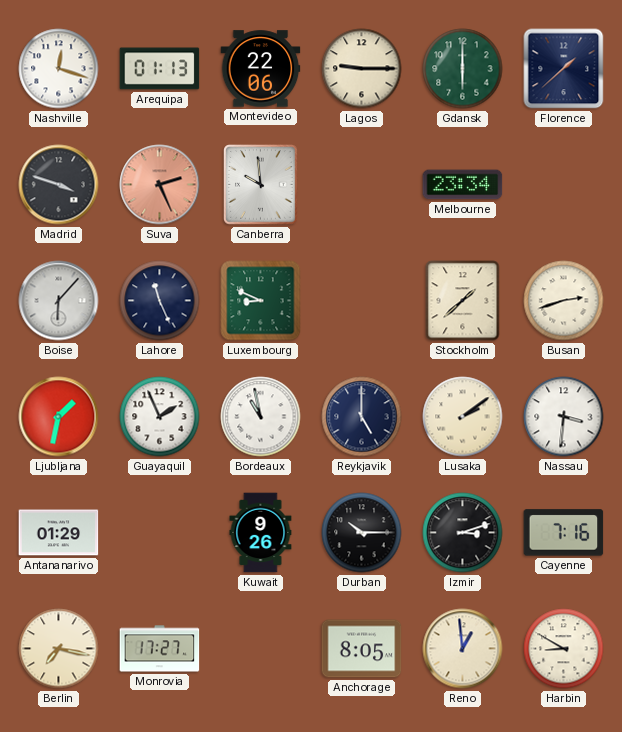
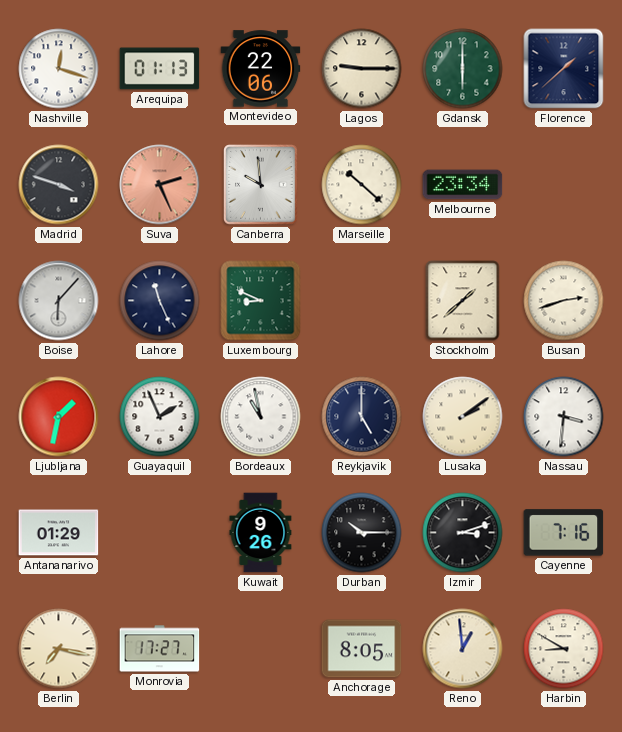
Marseille: none -> 10:22 (362, 185)
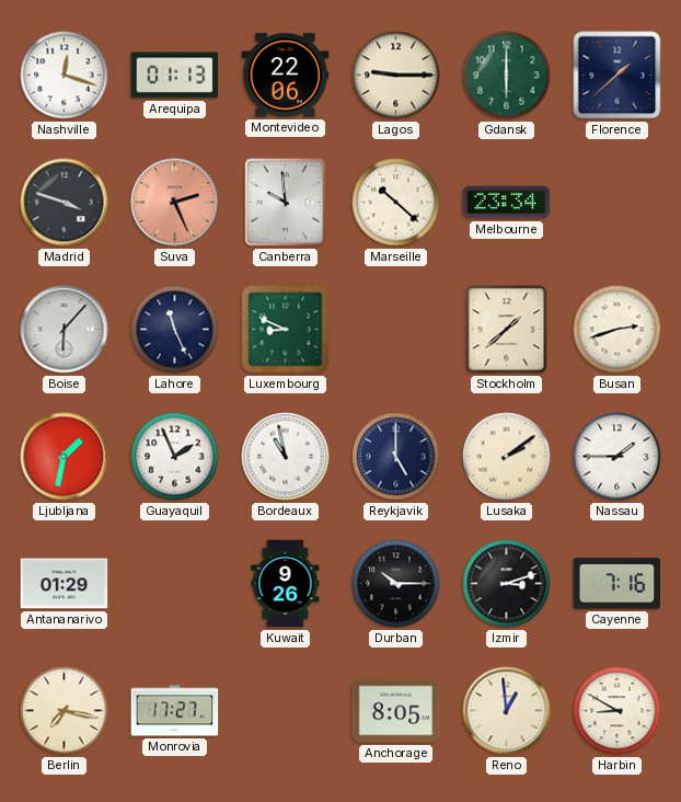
Nassau: 3:31 -> 1:45 (617, 457)
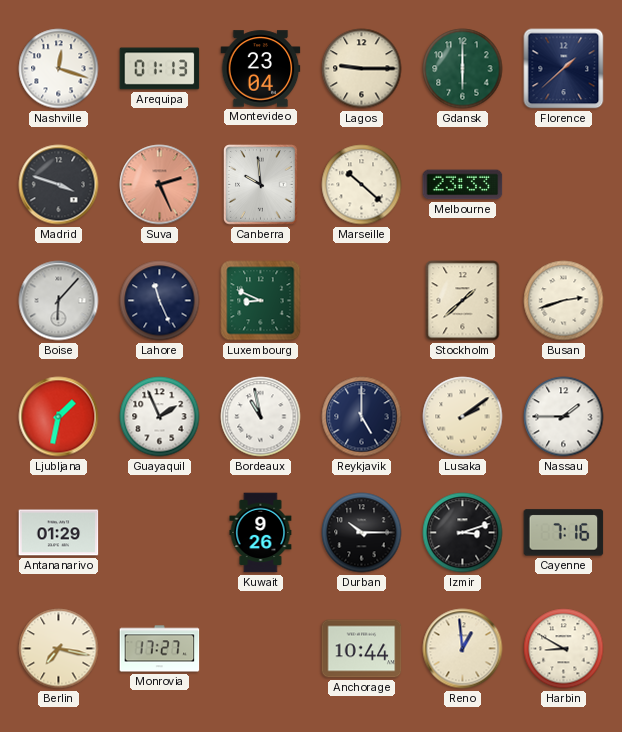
Montevideo: 22:06 -> 23:04 (261, 69)
Melbourne: 23:34 -> 23:33 (463, 185)
Anchorage: 8:05 -> 10:44 (362, 649)
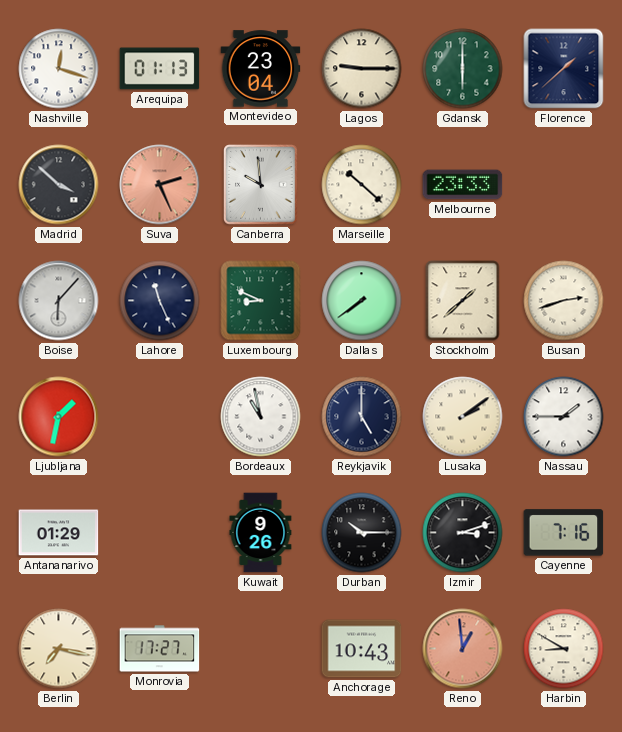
Madrid: 3:48 -> 3:52 (59, 185)
Dallas: none -> 7:39 (362, 301)
Guayaquil: 1:56 -> none (160, 417)
Anchorage: 10:44 -> 10:43 (362, 649)
Reno dial: cream -> salmon (463, 649)
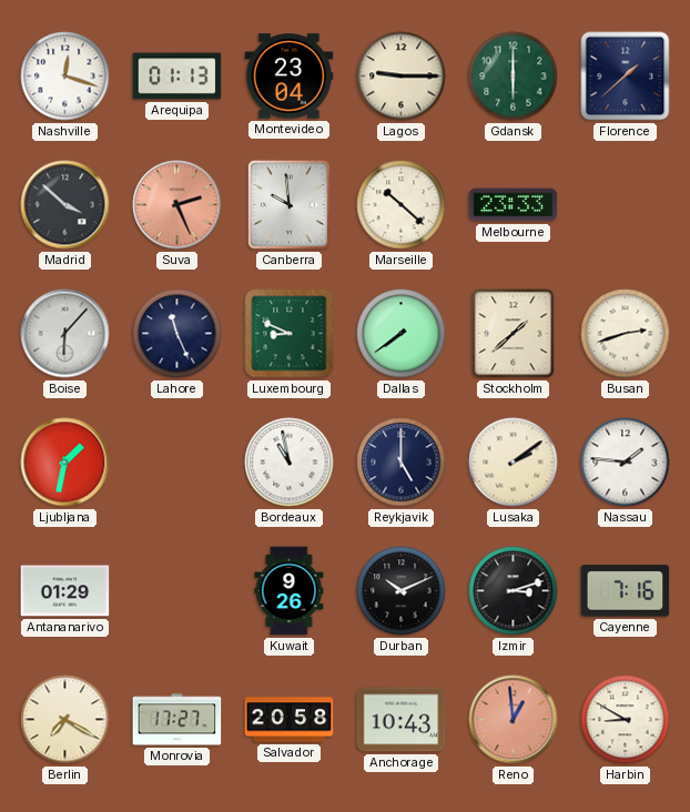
Nassau: 1:45 -> 1:46 (626, 463)
Durban: 10:15 -> 10:11 (402, 591)
Berlin: 7:17 -> 7:20 (65, 720)
Salvador: none -> 20:58 (290, 720)
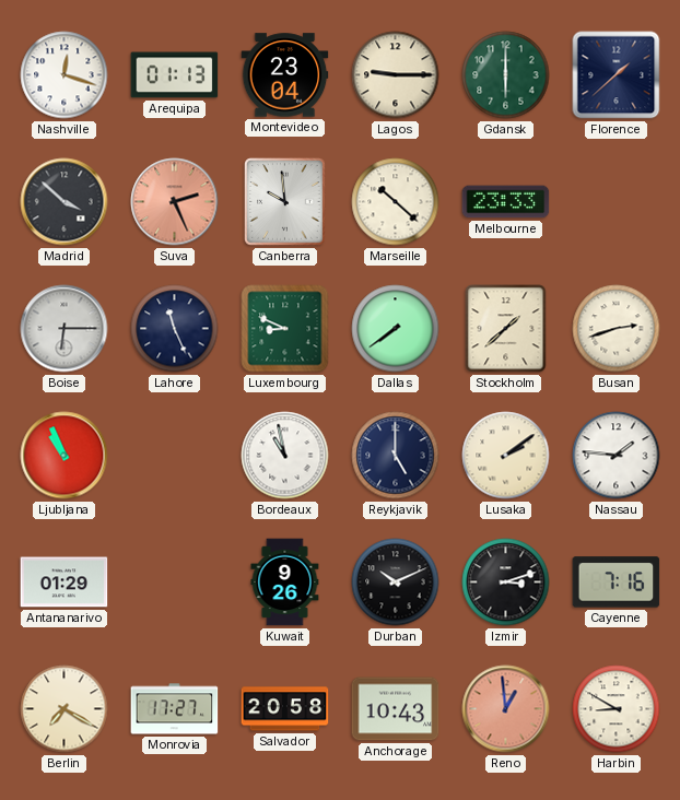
Boise: 6:07 -> 6:15 (65, 329)
Ljubljana: 1:32 -> 10:56 (65, 456)
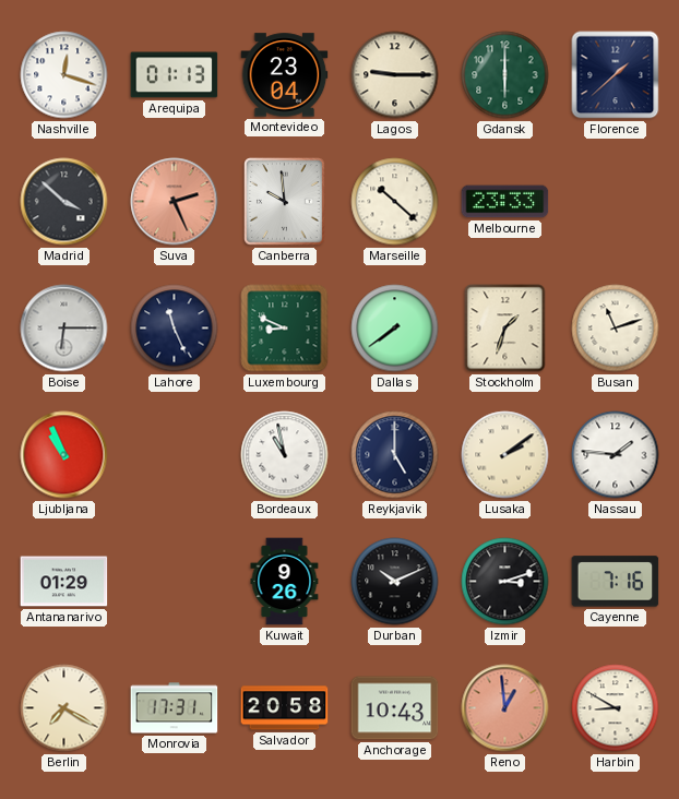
Stockholm: 1:38 -> 1:33 (505, 329)
Busan: 2:42 -> 11:12 (616, 329)
Monrovia: 17:27 -> 17:31 (175, 708)
